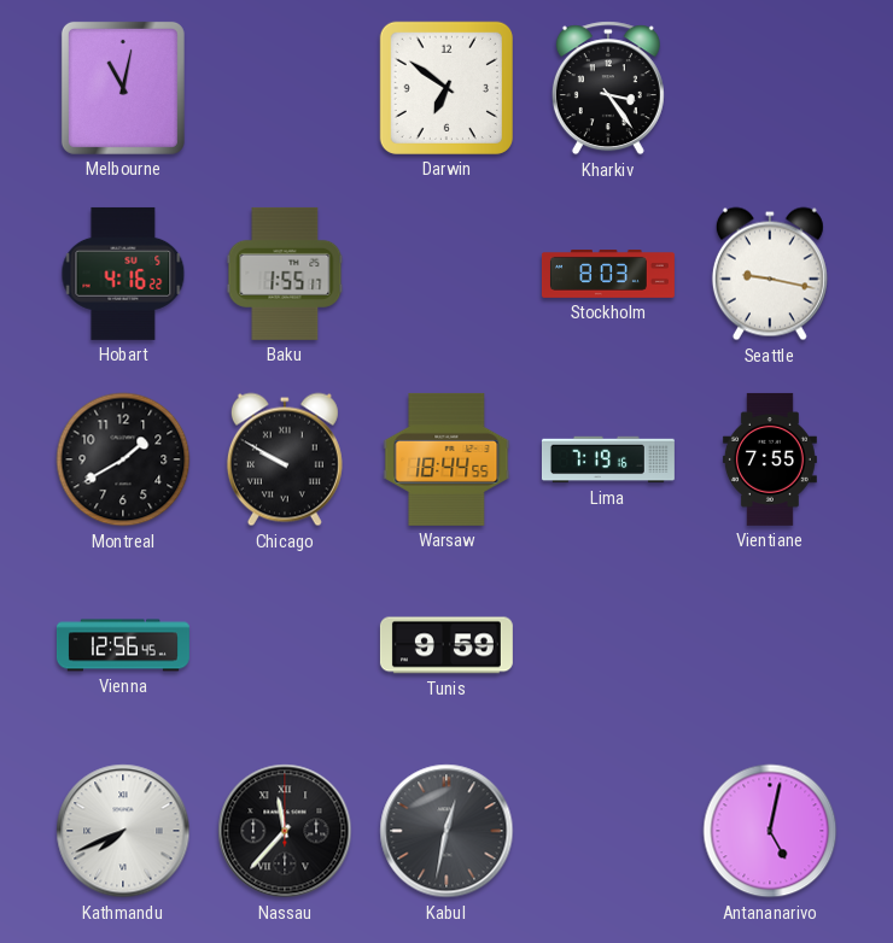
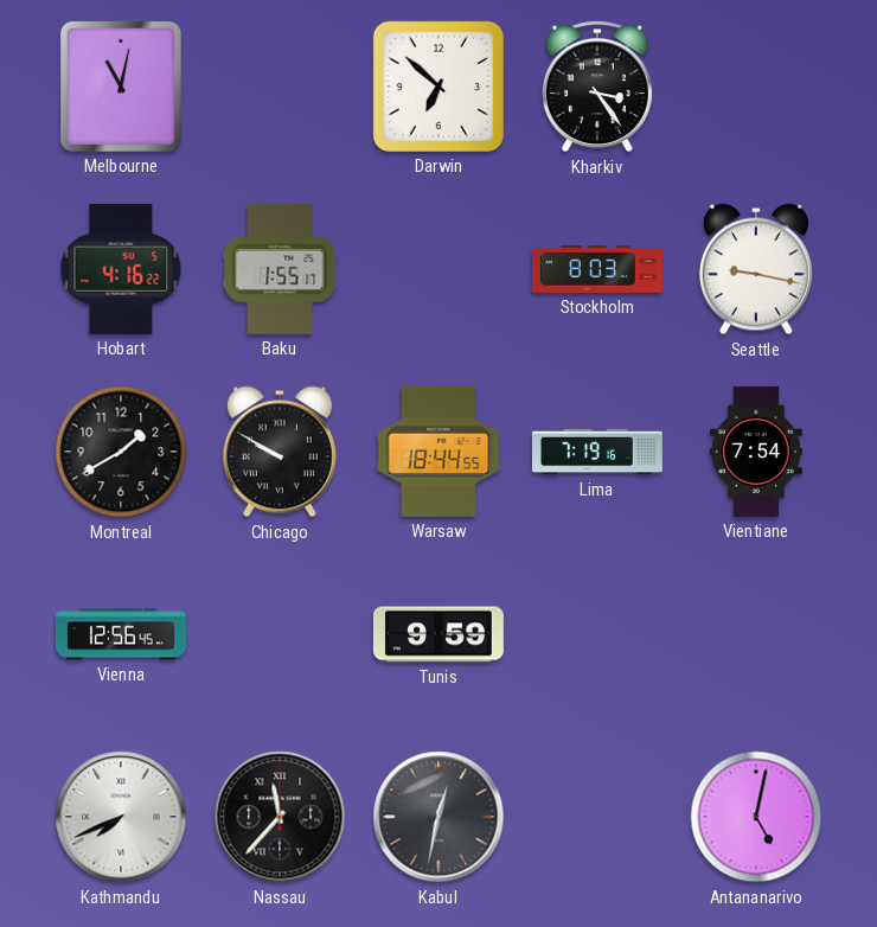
Darwin: 6:51 -> 6:52 (438, 87)
Vientiane: 7:55 -> 7:54 (756, 452)
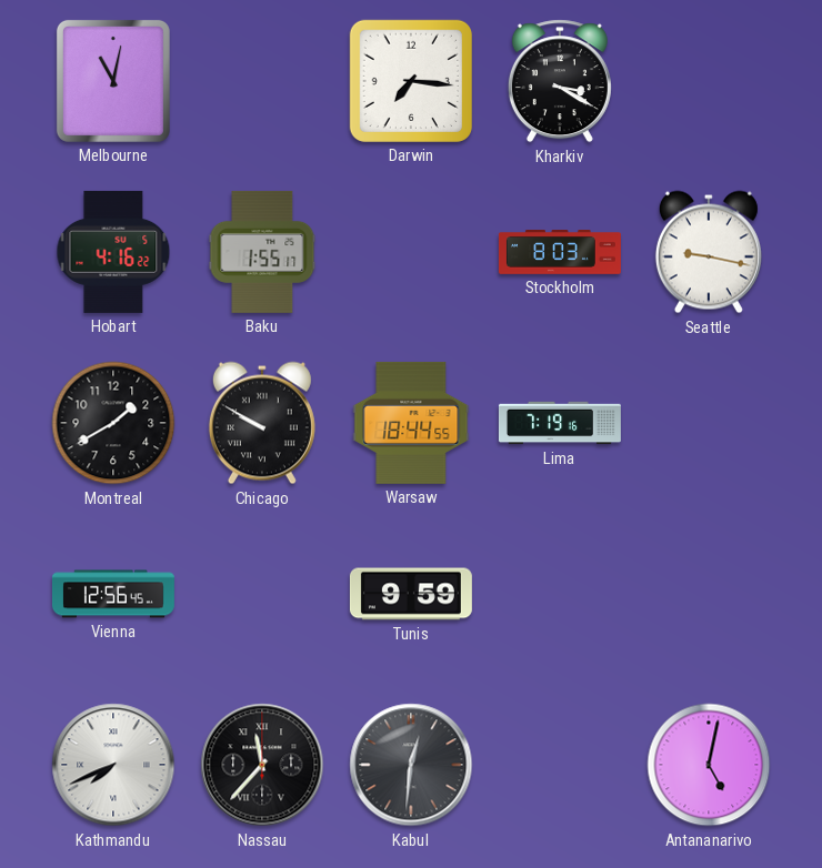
Darwin: 6:52 -> 7:16 (411, 81)
Kharkiv: 3:24 -> 3:20 (560, 81)
Vientiane: 7:54 -> none (756, 452)
Kabul: 12:32 -> 12:31 (411, 765)
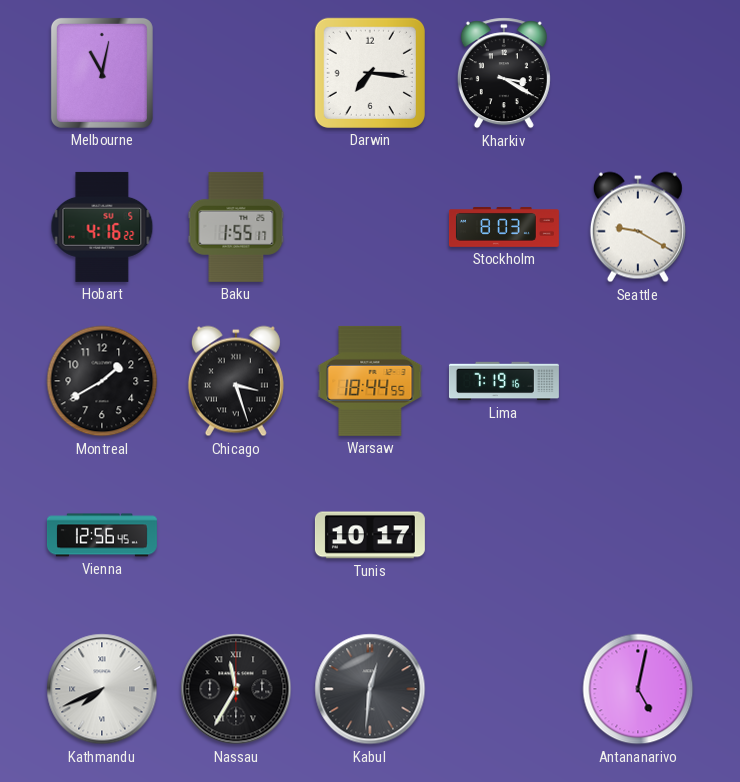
Seattle: 9:17 -> 9:20 (638, 227)
Chicago: 9:50 -> 3:27 (236, 381)
Tunis: 9:59 -> 10:17 (370, 535)
Nassau: 11:37 -> 11:35 (236, 689)
